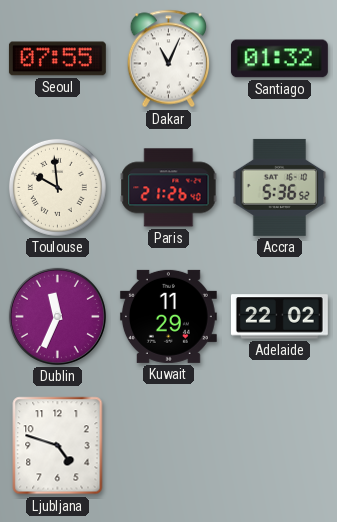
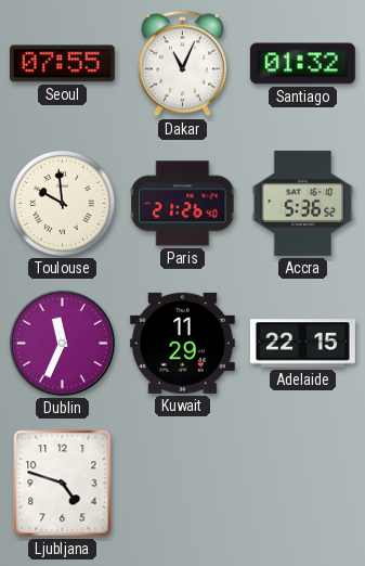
Adelaide: 22:02 -> 22:15 (302, 344)
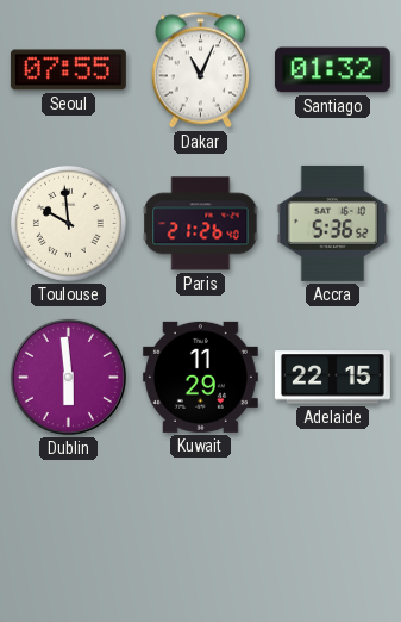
Dublin: 11:34 -> 5:59 (68, 377)
Ljubljana: 4:48 -> none (63, 484)
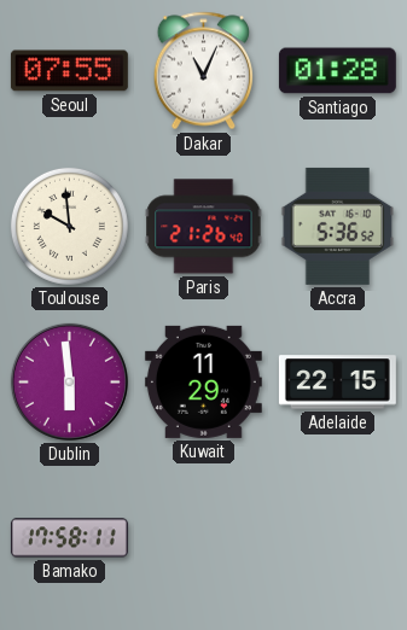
Santiago: 01:32 -> 01:28 (337, 71)
Bamako: none -> 17:58 (69, 538)
